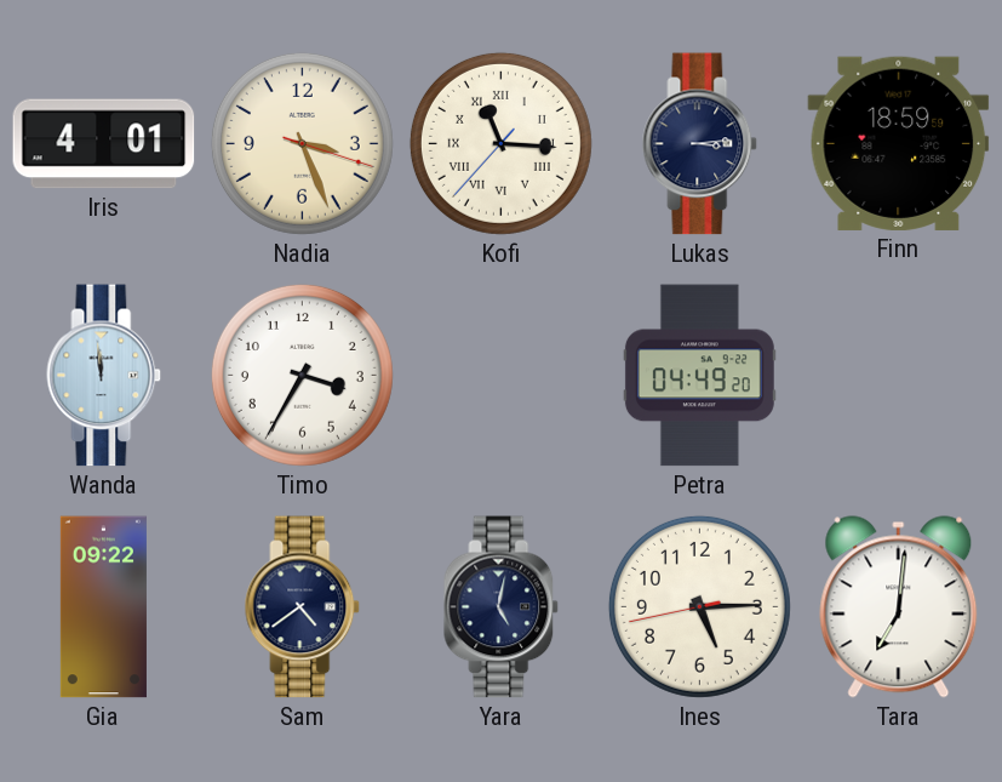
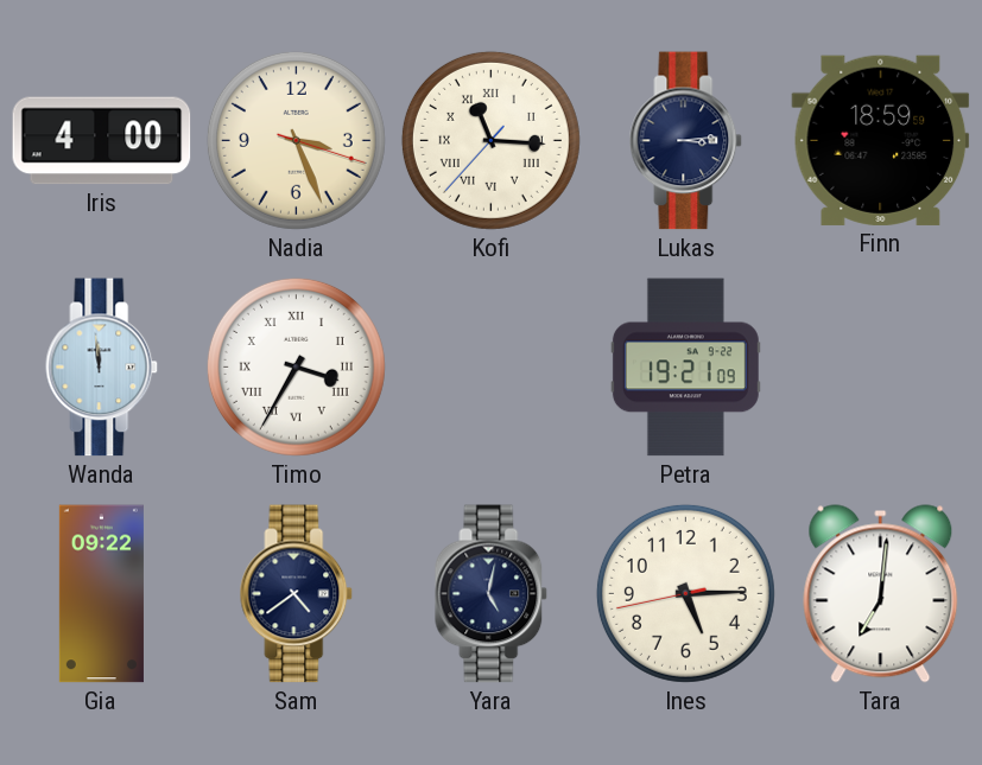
Iris: 4:01 -> 4:00 (102, 141)
Timo numerals: Arabic -> Roman (296, 366)
Petra: 04:49 -> 19:21 (685, 368)
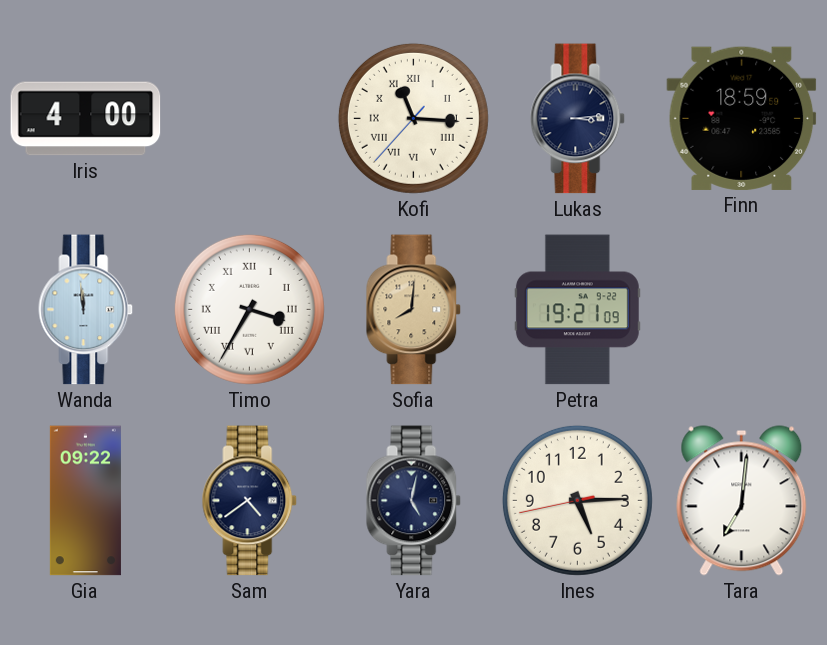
Nadia: 3:26 -> none (296, 140)
Sofia: none -> 8:01 (414, 310)
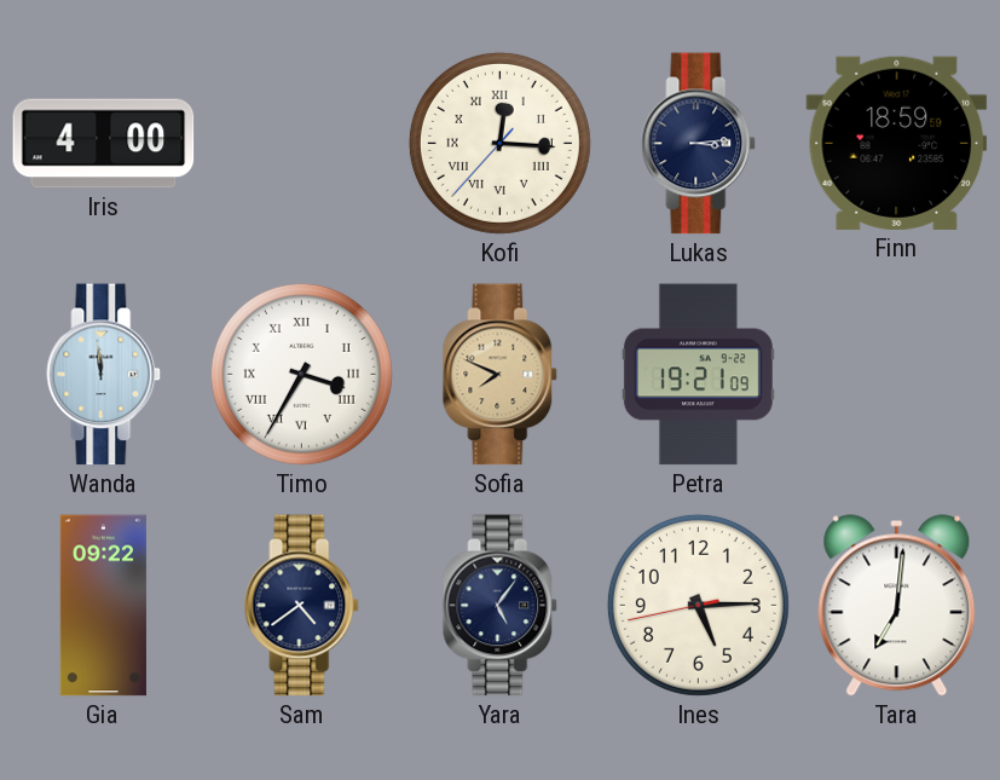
Kofi: 11:15 -> 12:15 (499, 143)
Sofia: 8:01 -> 7:49 (501, 375)
Yara: 5:02 -> 5:06 (501, 606)
